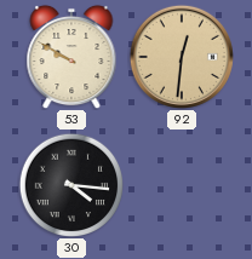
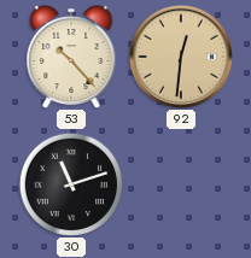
53: 9:50 -> 10:23 (71, 57)
30: 4:16 -> 11:12 (71, 184)
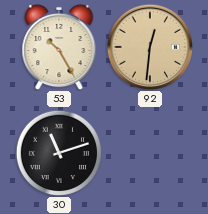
53: 10:23 -> 10:25 (59, 47)
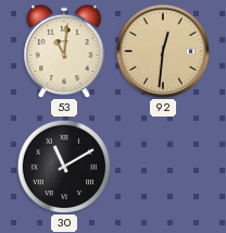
53: 10:25 -> 11:01 (64, 51)
30: 11:12 -> 11:10 (64, 167)
